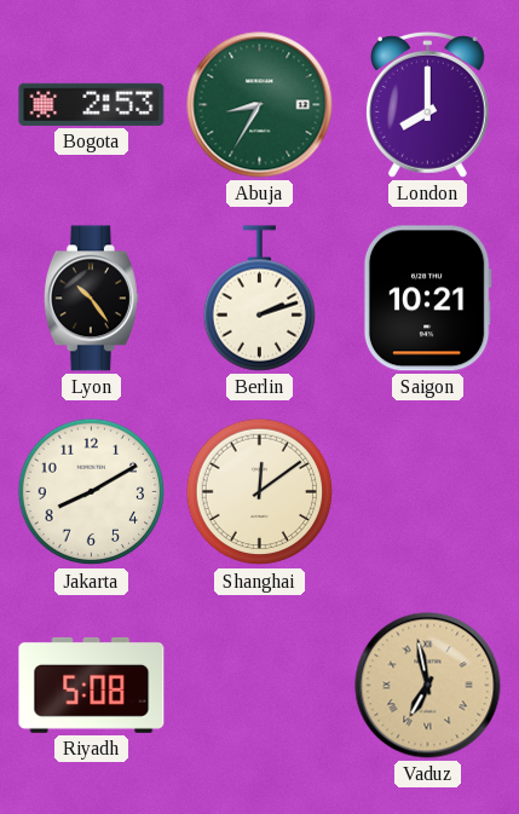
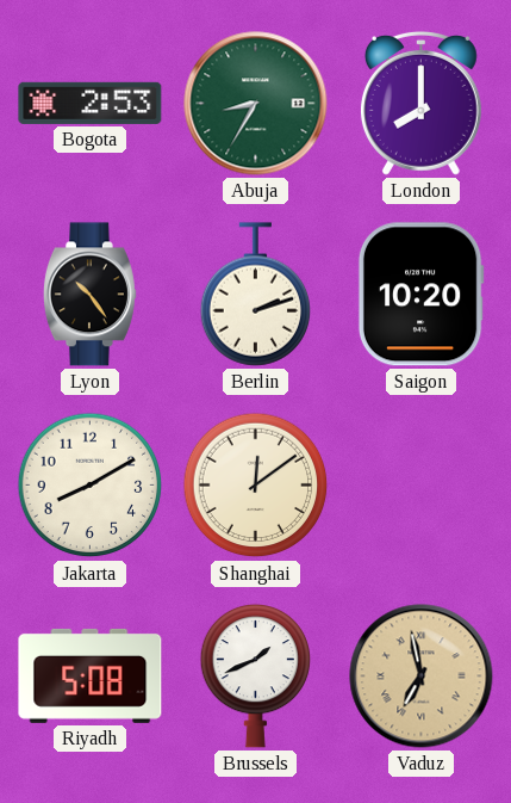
Saigon: 10:21 -> 10:20 (420, 295)
Brussels: none -> 1:41 (255, 675)
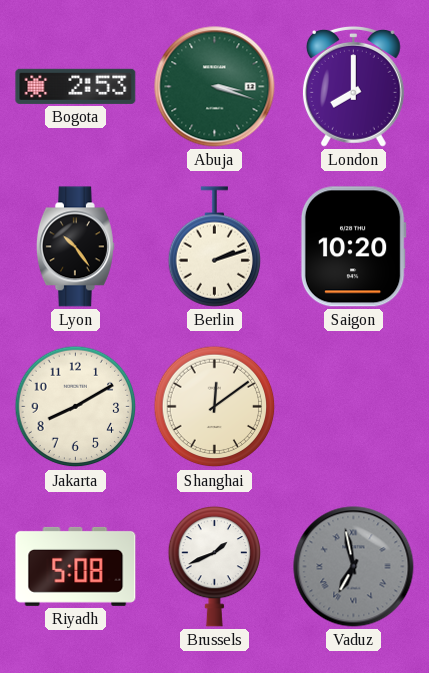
Abuja: 8:35 -> 3:18 (215, 87)
Vaduz dial: champagne -> grey (354, 567)
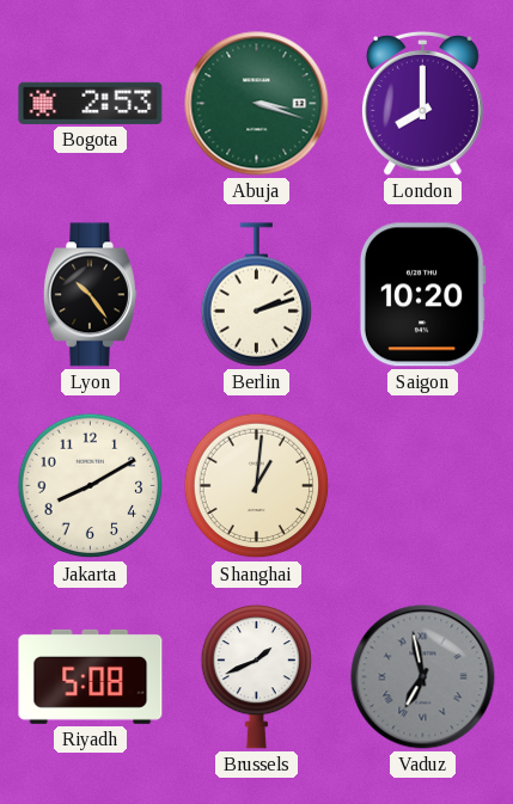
Shanghai: 12:09 -> 1:01 (257, 486)
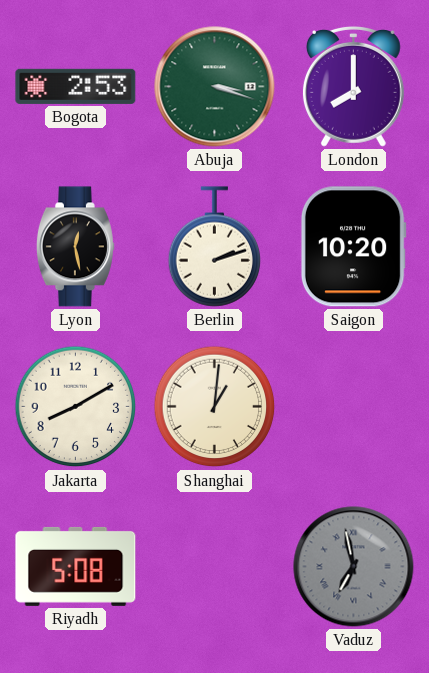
Lyon: 10:24 -> 12:28 (75, 247)
Brussels: 1:41 -> none (256, 676)
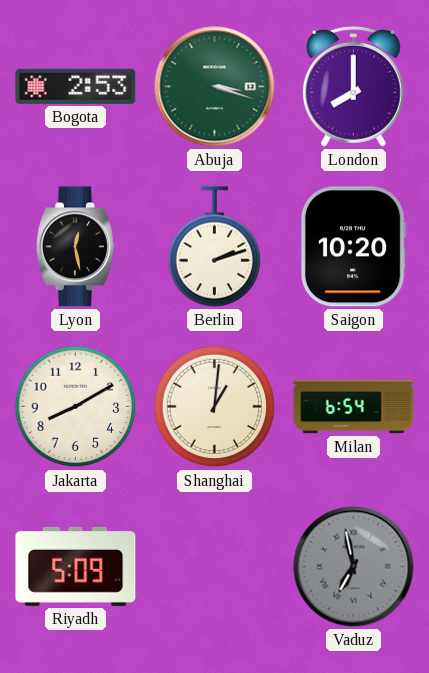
Milan: none -> 6:54 (354, 407)
Riyadh: 5:08 -> 5:09 (76, 566)
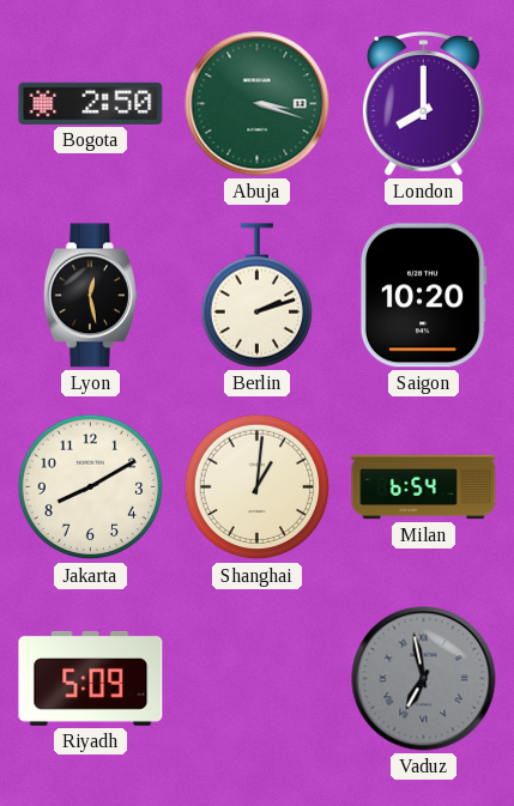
Bogota: 2:53 -> 2:50 (91, 103)
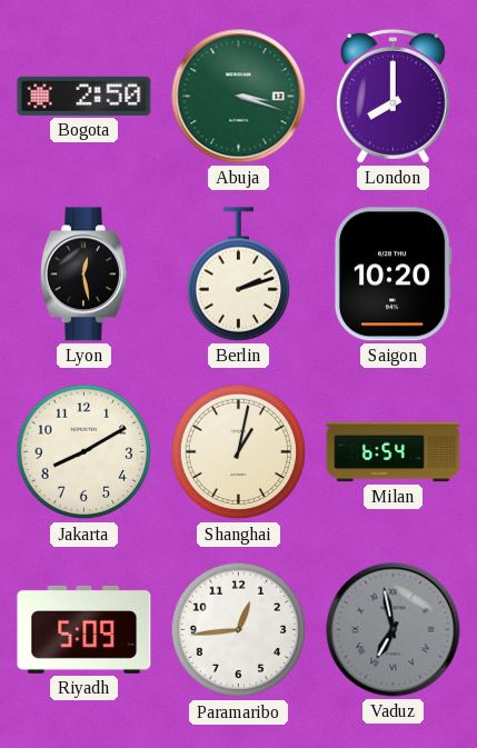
Shanghai: 1:01 -> 1:02 (239, 452)
Paramaribo: none -> 12:44 (239, 630)
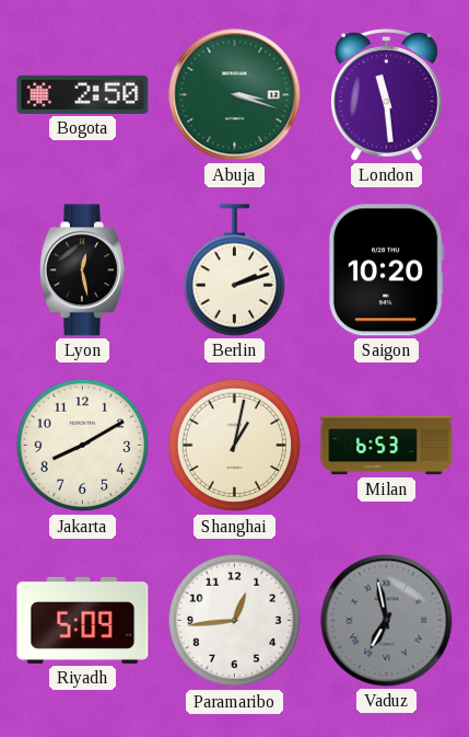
London: 8:00 -> 11:29 (386, 94)
Milan: 6:54 -> 6:53 (387, 446)
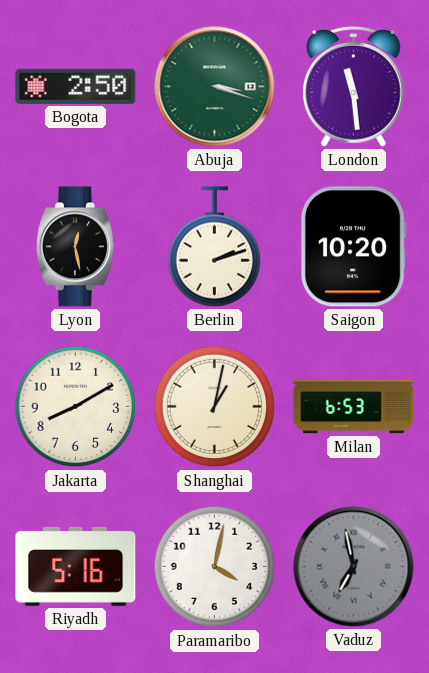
Riyadh: 5:09 -> 5:16 (76, 566)
Paramaribo: 12:44 -> 4:02 (215, 567)
